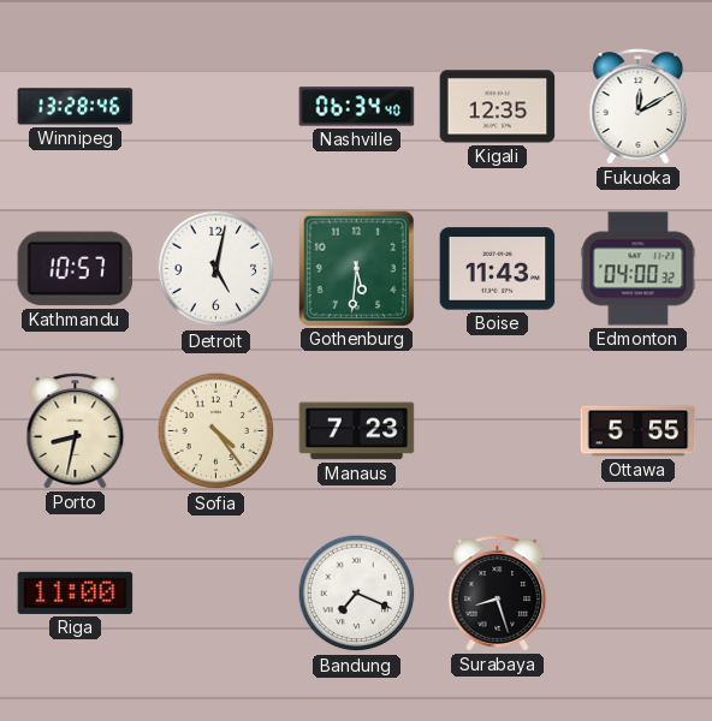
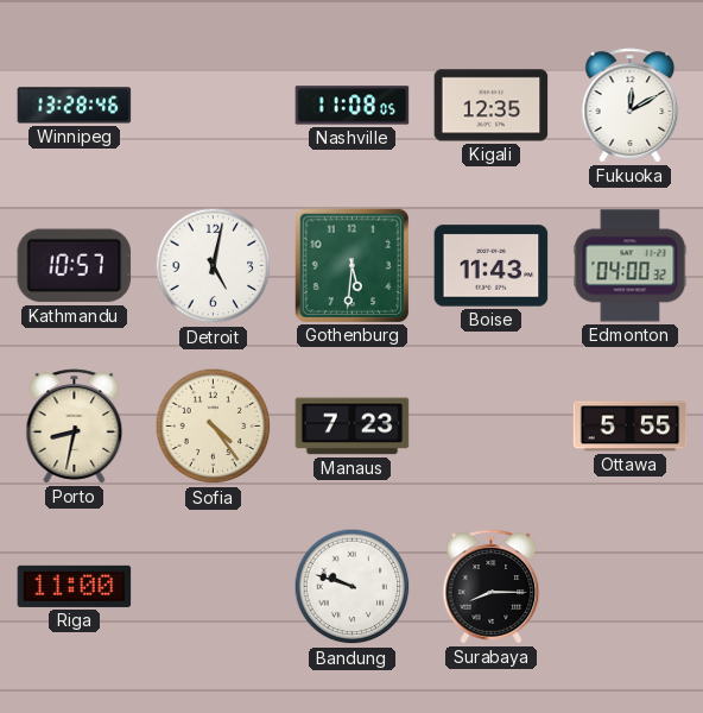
Nashville: 06:34 -> 11:08 (353, 106)
Bandung: 7:19 -> 9:48 (353, 587)
Surabaya: 8:27 -> 8:15 (492, 587)
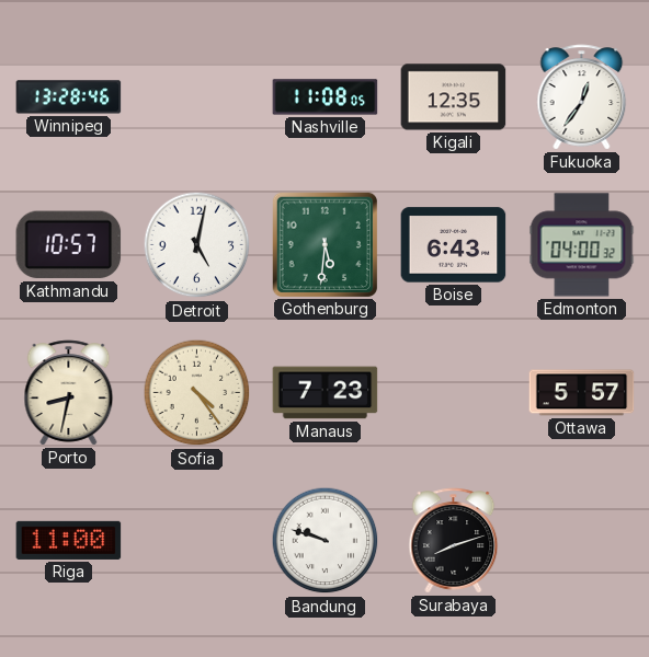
Fukuoka: 12:10 -> 12:36 (582, 97)
Boise: 11:43 -> 6:43 (454, 245)
Ottawa: 5:55 -> 5:57 (582, 393)
Surabaya: 8:15 -> 8:12 (454, 541)
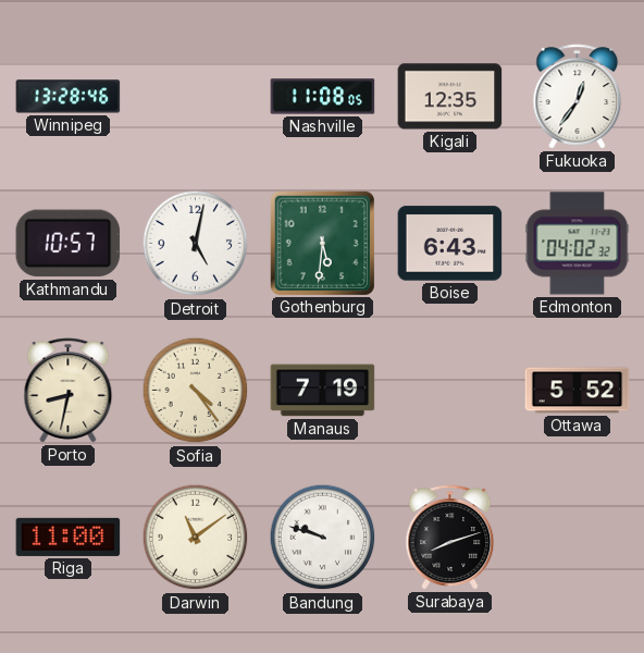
Edmonton: 04:00 -> 04:02 (578, 244)
Manaus: 7:23 -> 7:19 (323, 391)
Ottawa: 5:57 -> 5:52 (578, 391)
Darwin: none -> 11:09 (196, 538)
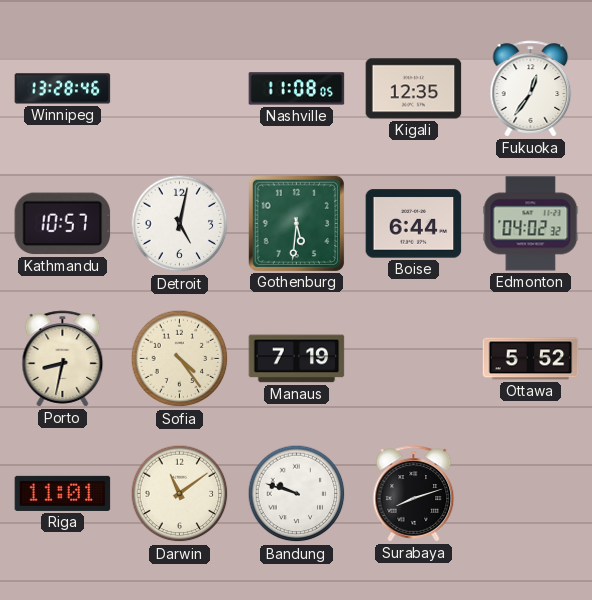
Boise: 6:43 -> 6:44 (414, 224)
Riga: 11:00 -> 11:01 (63, 493)
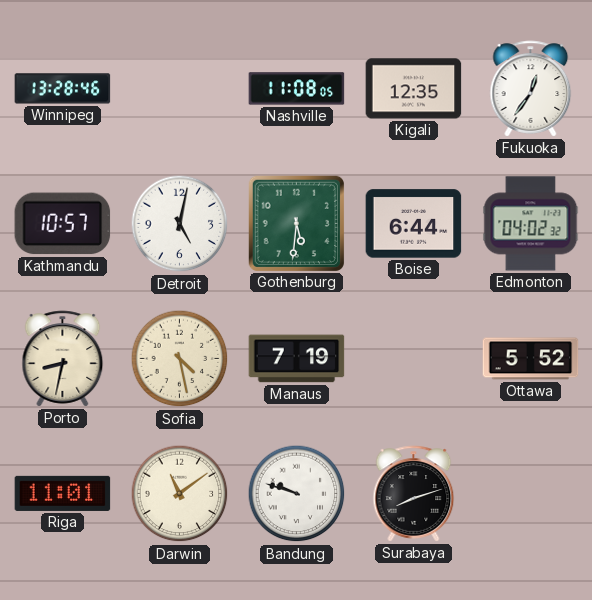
Sofia: 4:24 -> 4:28 (180, 359)
